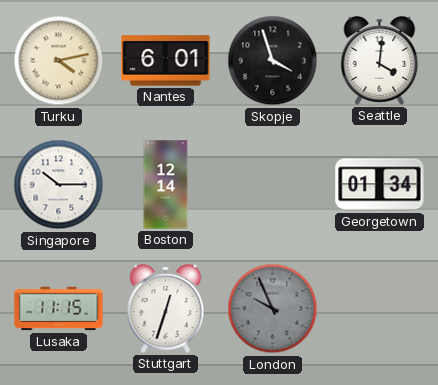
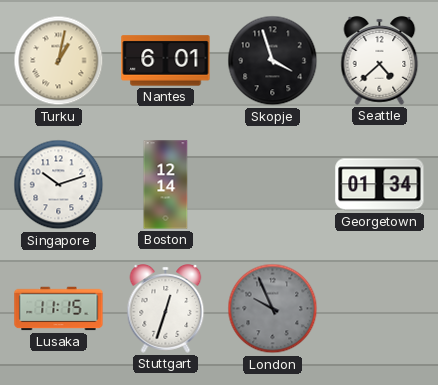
Turku: 4:13 -> 1:02 (59, 61)
Seattle: 4:01 -> 4:38 (380, 61)
Singapore: 10:15 -> 10:12 (59, 185)
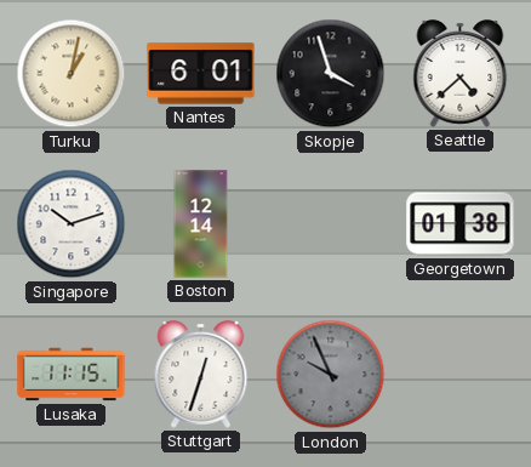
Georgetown: 01:34 -> 01:38 (461, 224)
